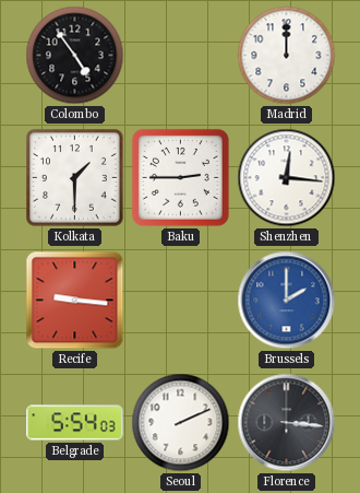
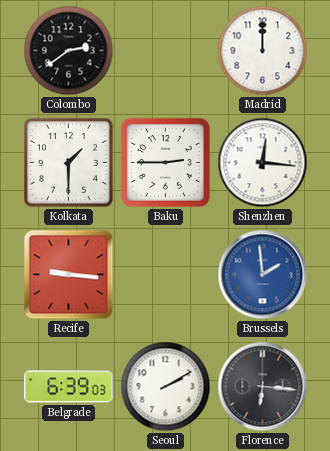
Colombo: 4:54 -> 2:39 (69, 51)
Brussels: 2:00 -> 1:59 (263, 275)
Belgrade: 5:54 -> 6:39 (69, 387)
Seoul: 2:11 -> 2:10 (166, 387)
Florence: 3:16 -> 6:16 (263, 387)
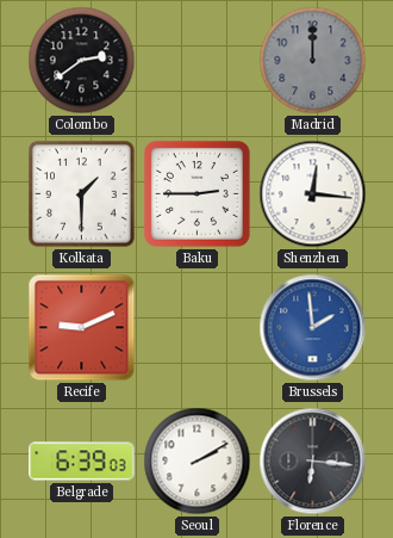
Madrid dial: white -> grey (313, 61)
Recife: 9:16 -> 9:11 (82, 328)
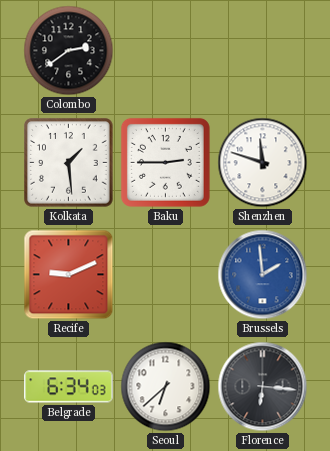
Madrid: 12:00 -> none (313, 61)
Kolkata: 1:30 -> 1:29 (69, 163)
Shenzhen: 12:16 -> 11:48 (263, 163)
Belgrade: 6:39 -> 6:34 (69, 387)
Seoul: 2:10 -> 6:38 (166, 387)
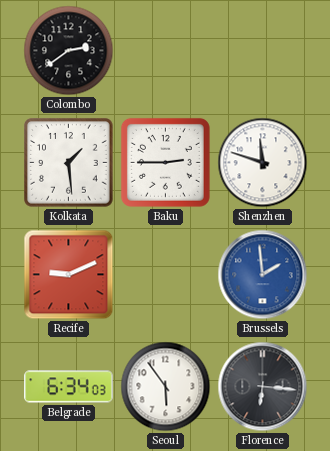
Seoul: 6:38 -> 5:54 (166, 387)
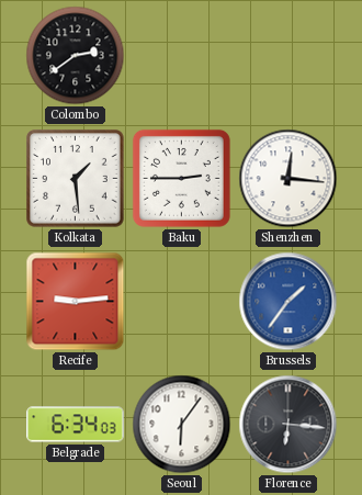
Shenzhen: 11:48 -> 12:16 (289, 179)
Recife: 9:11 -> 9:14 (76, 302)
Brussels: 1:59 -> 1:36 (289, 302)
Seoul: 5:54 -> 6:06 (182, 425)
